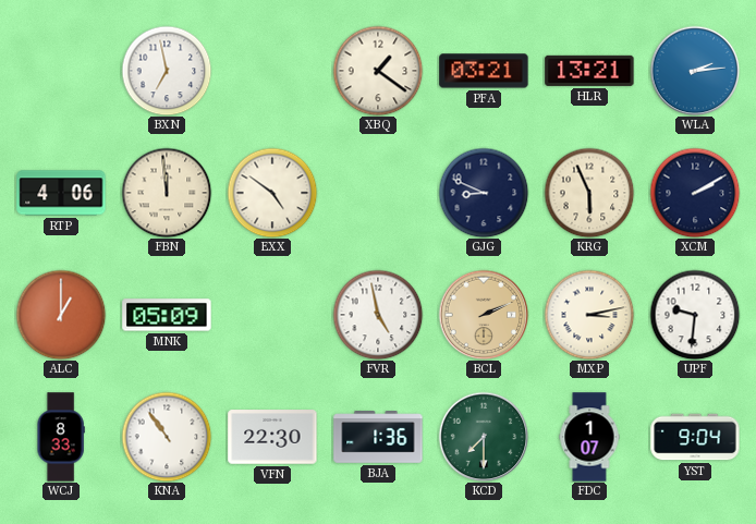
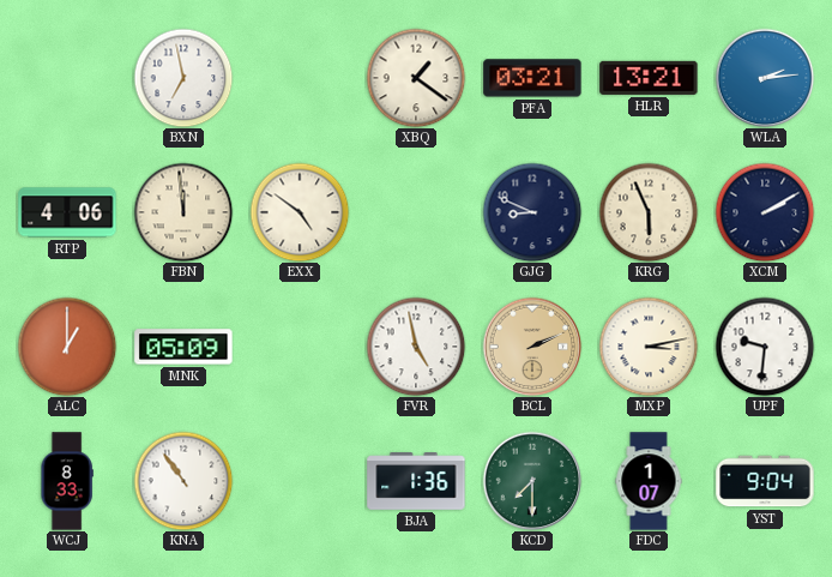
VFN: 22:30 -> none (272, 437)
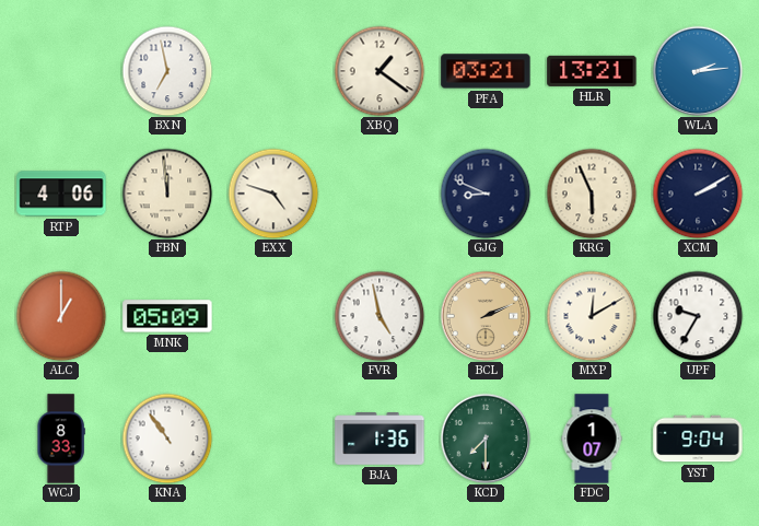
EXX: 4:51 -> 4:48 (273, 194)
MXP: 3:13 -> 12:10 (592, 316)
UPF: 9:31 -> 9:35 (698, 316)
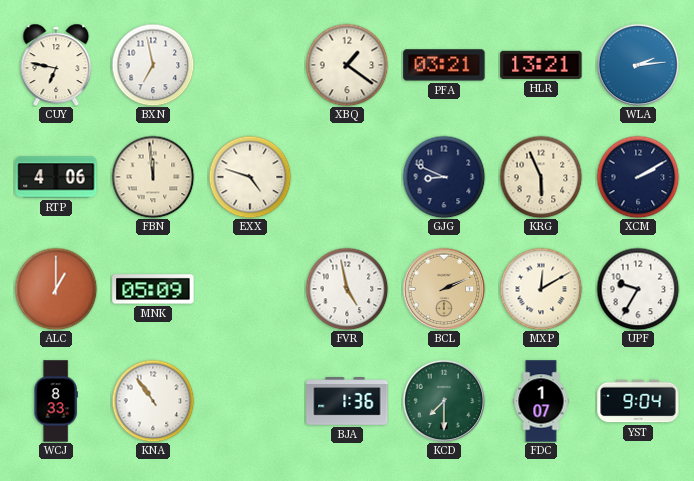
CUY: none -> 6:47 (56, 65)
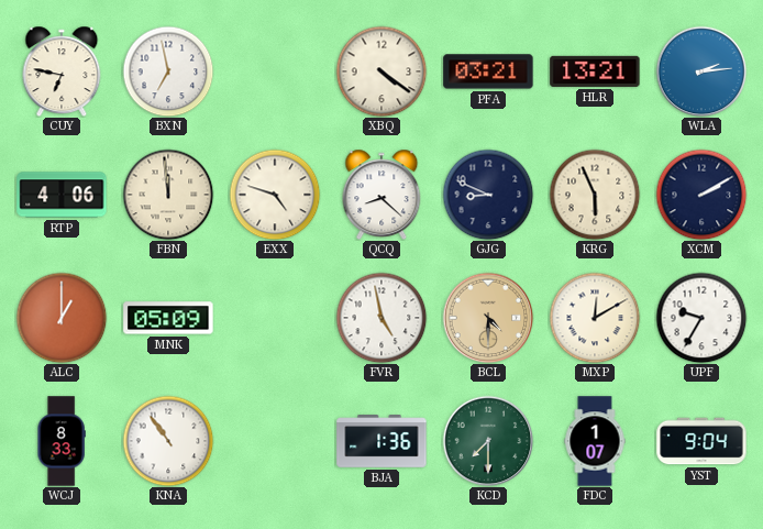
XBQ: 1:21 -> 4:21 (381, 71)
QCQ: none -> 8:22 (381, 195)
BCL: 2:11 -> 4:30 (488, 318)
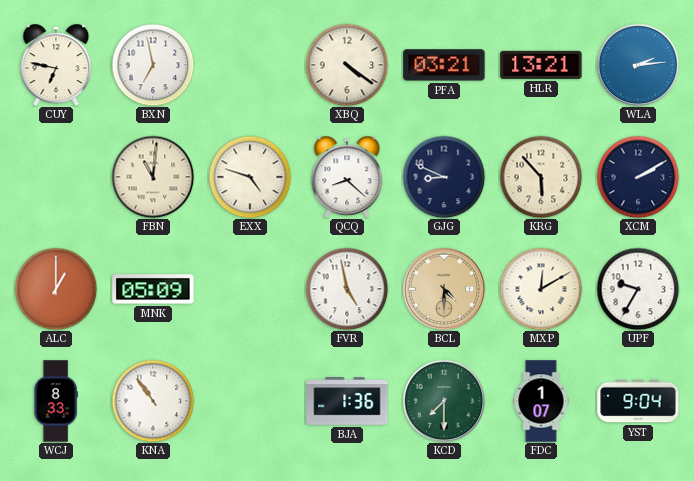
RTP: 4:06 -> none (62, 195)
FBN: 11:59 -> 11:01 (153, 177)
KRG: 5:56 -> 5:53 (541, 177)
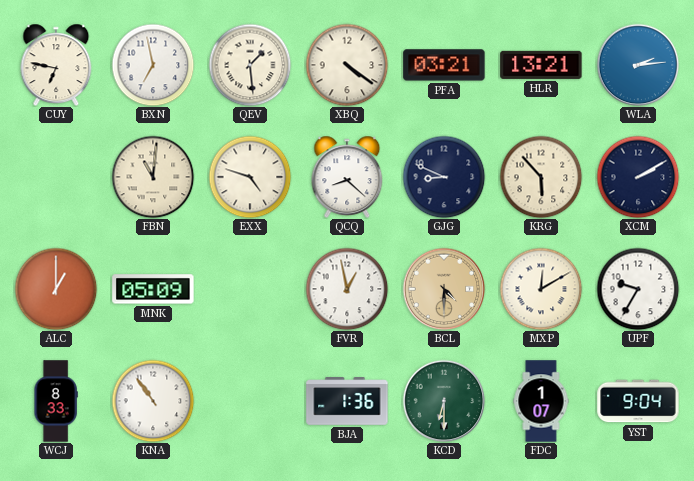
QEV: none -> 1:29 (250, 65)
FVR: 4:58 -> 12:58 (347, 289)
KCD: 7:30 -> 6:30 (444, 401)
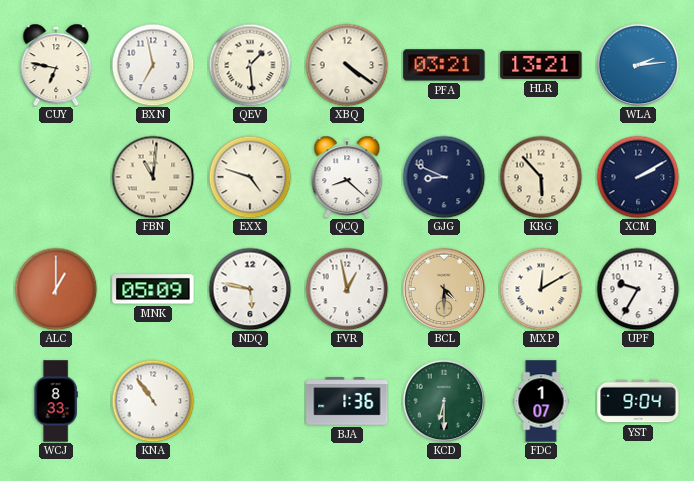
NDQ: none -> 5:47 (250, 289)
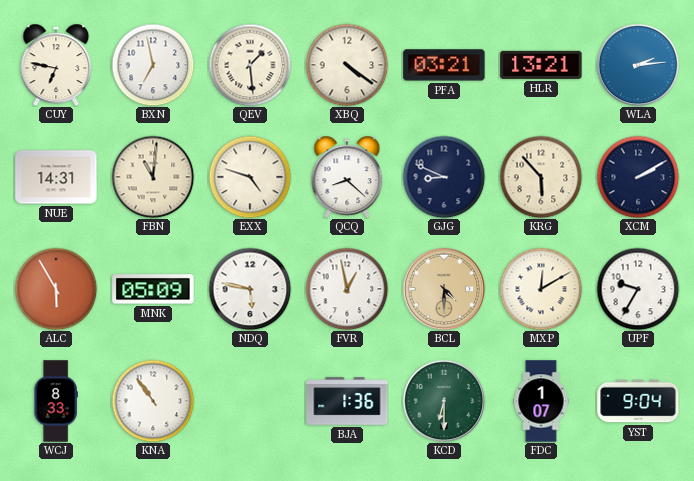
NUE: none -> 14:31 (56, 177)
ALC: 1:00 -> 5:55 (56, 289)
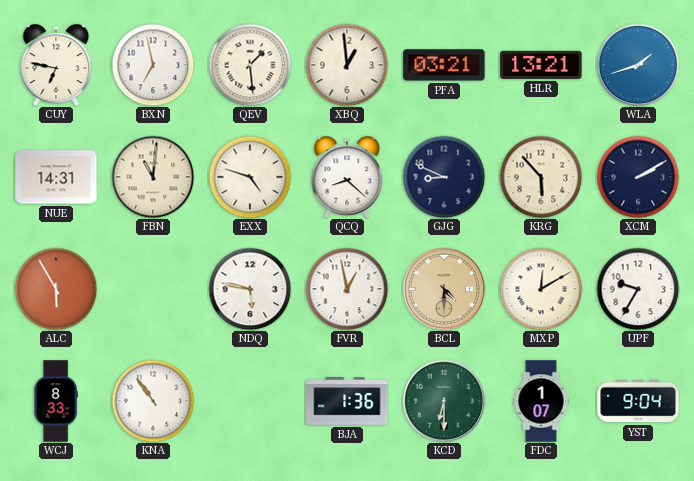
XBQ: 4:21 -> 12:59 (347, 65)
WLA: 2:14 -> 1:42 (638, 65)
MNK: 05:09 -> none (153, 289)
